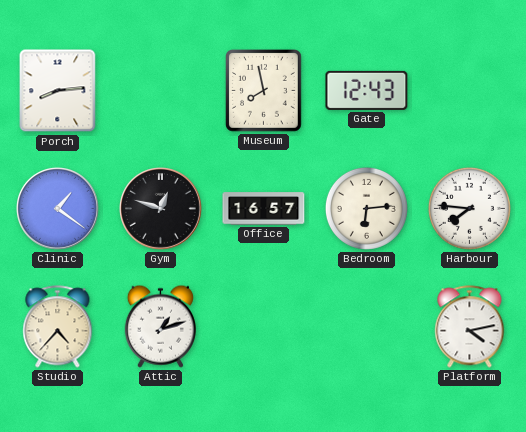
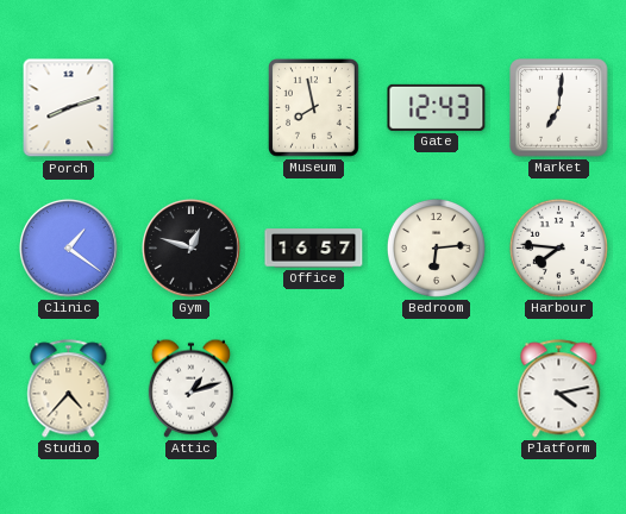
Porch: 8:14 -> 8:12 (69, 108)
Market: none -> 7:01 (559, 108)
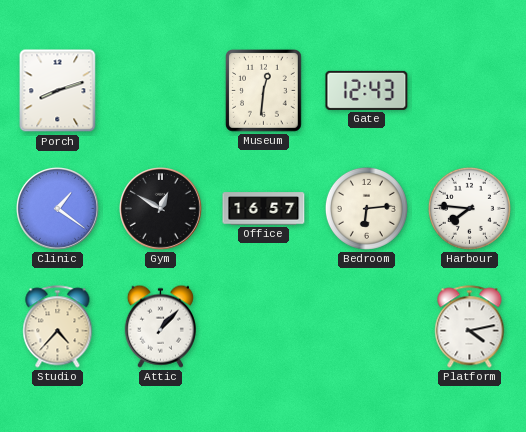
Museum: 7:58 -> 12:31 (264, 91)
Market: 7:01 -> none (559, 108)
Gym: 12:48 -> 12:50 (161, 209)
Attic: 1:12 -> 1:07 (160, 326)
